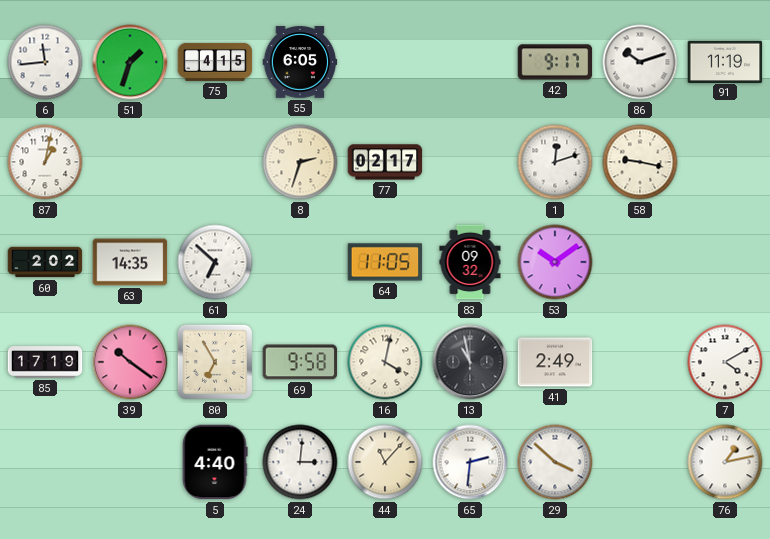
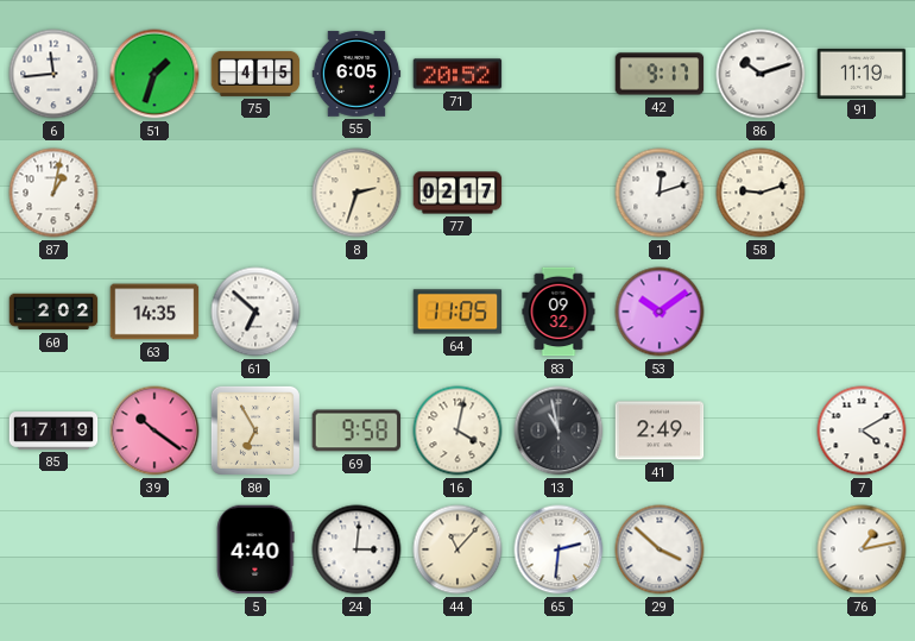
71: none -> 20:52 (457, 74)
58: 9:17 -> 9:12 (761, 193)
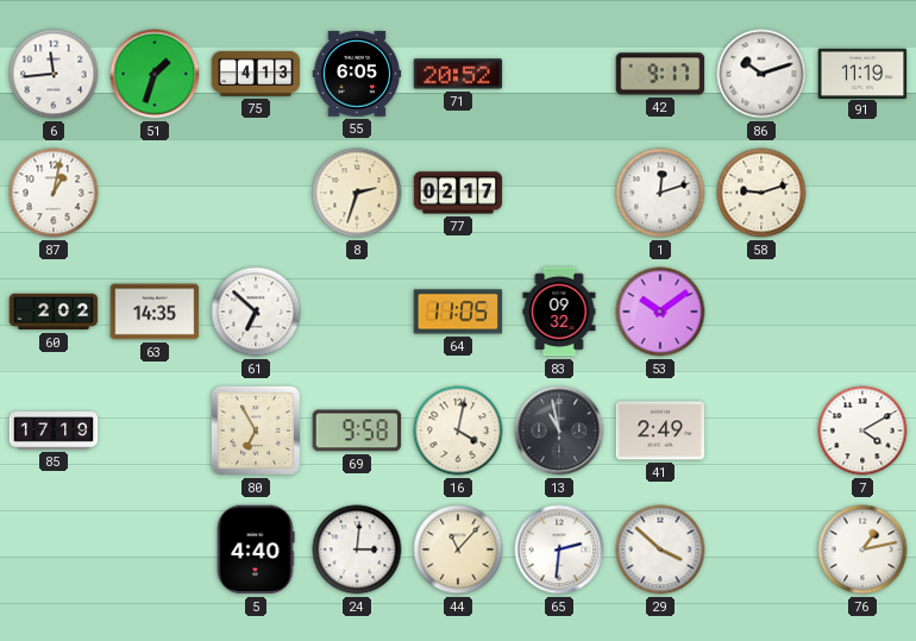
75: 4:15 -> 4:13 (256, 74)
39: 10:21 -> none (154, 431)
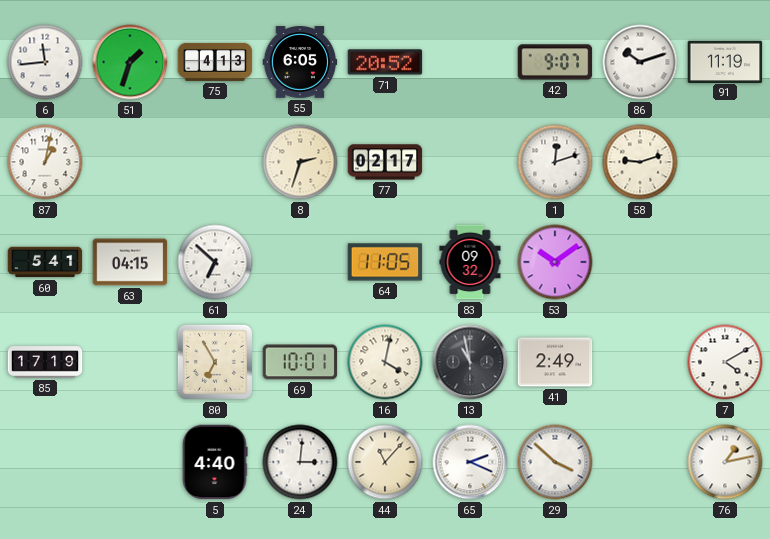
42: 9:17 -> 9:07 (555, 62)
60: 2:02 -> 5:41 (45, 262)
63: 14:35 -> 04:15 (130, 262)
69: 9:58 -> 10:01 (300, 362)
65: 2:31 -> 2:19 (470, 462)
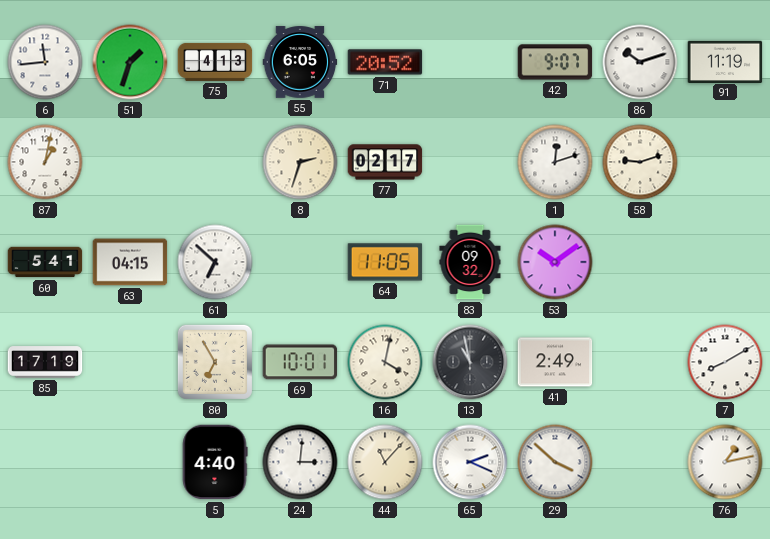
7: 4:10 -> 8:10 (725, 362)
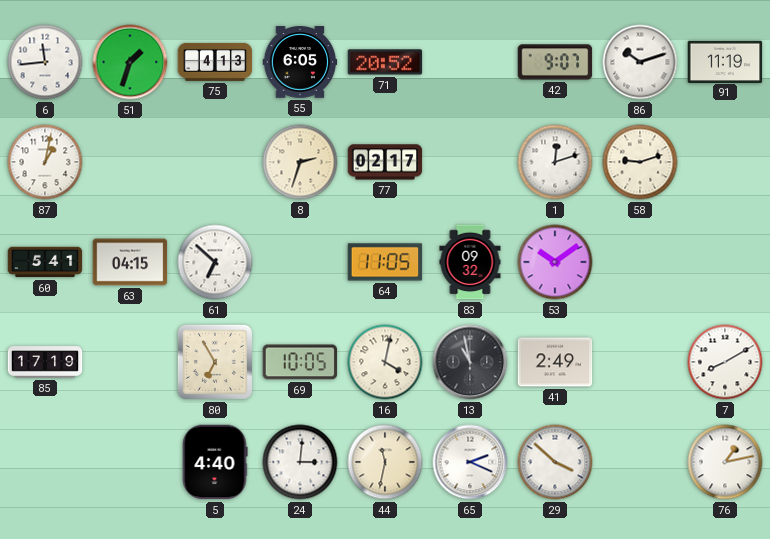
69: 10:01 -> 10:05 (300, 362)
44: 11:07 -> 11:32 (385, 462)
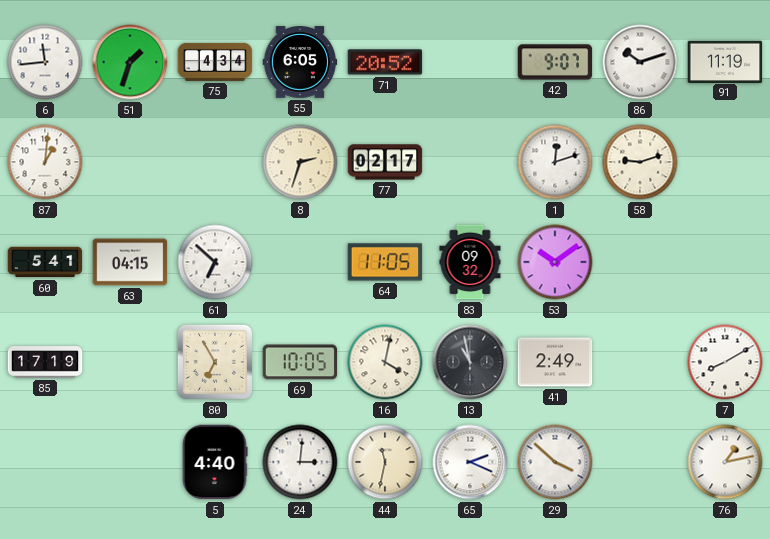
75: 4:13 -> 4:34 (215, 62)
87: 1:02 -> 1:01 (45, 162)
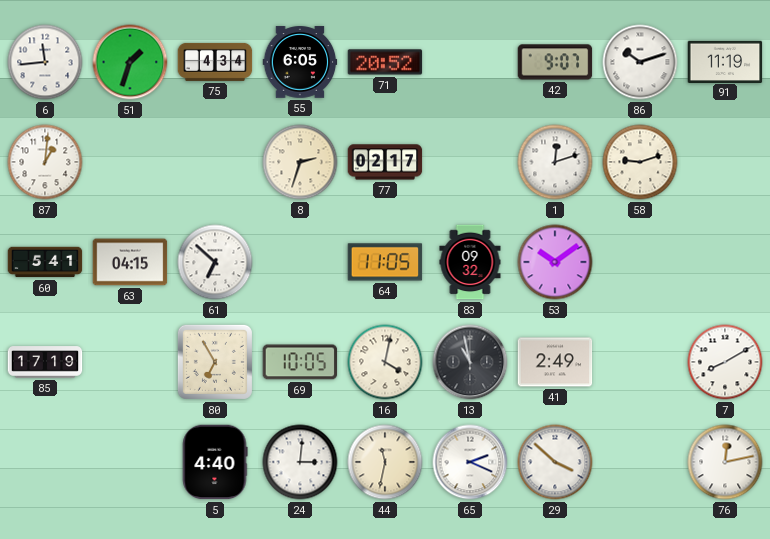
76: 1:13 -> 12:13 (725, 462)
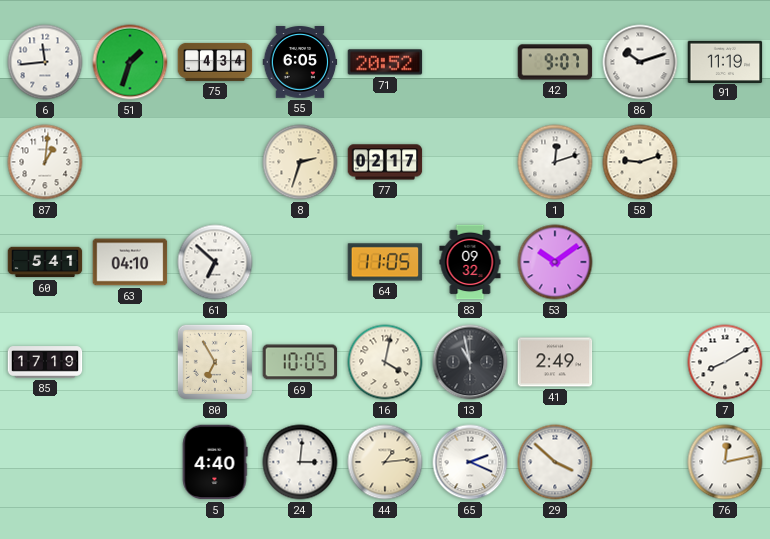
63: 04:15 -> 04:10 (130, 262)
44: 11:32 -> 1:14 (385, 462)
